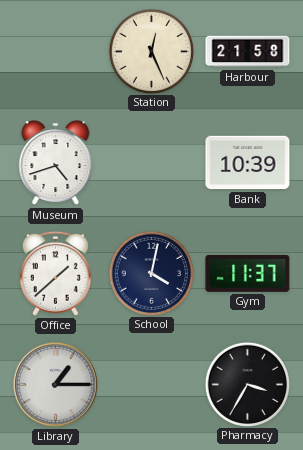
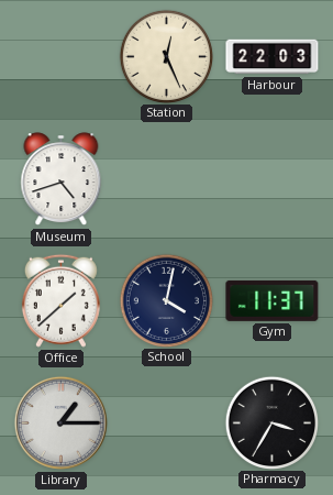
Harbour: 21:58 -> 22:03 (273, 57)
Bank: 10:39 -> none (248, 163)
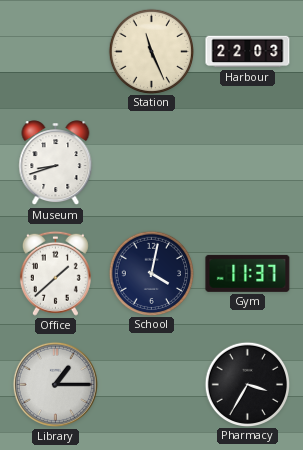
Station: 12:26 -> 11:26 (151, 51)
Museum: 4:42 -> 8:42 (56, 163)
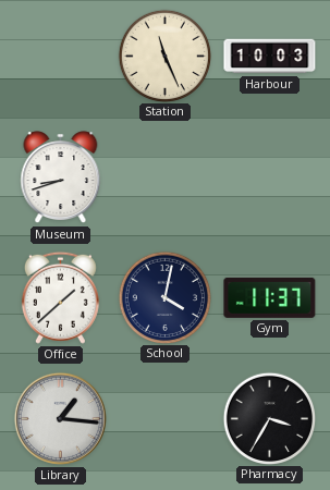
Harbour: 22:03 -> 10:03 (270, 57)
Library: 1:15 -> 1:16 (60, 418)
